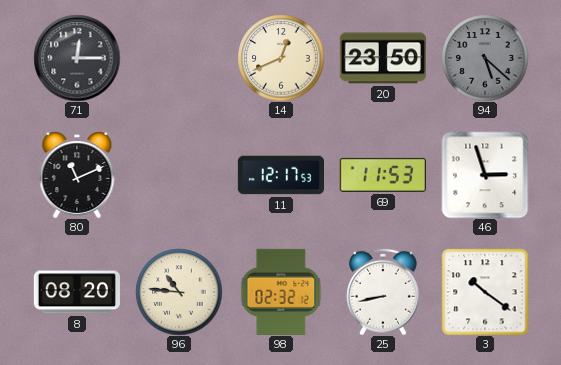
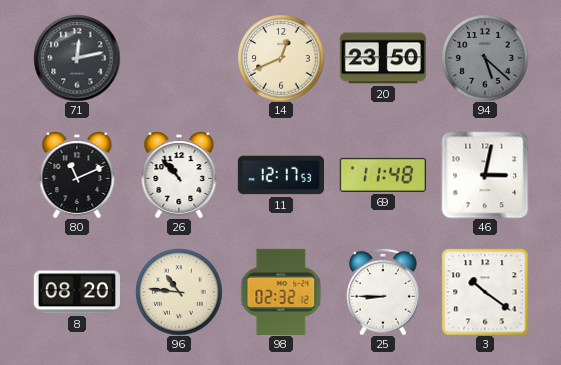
71: 12:15 -> 12:13 (77, 58)
26: none -> 10:53 (179, 175)
69: 11:53 -> 11:48 (383, 175)
46: 2:57 -> 3:02 (485, 175)
25: 8:43 -> 8:45 (383, 292)
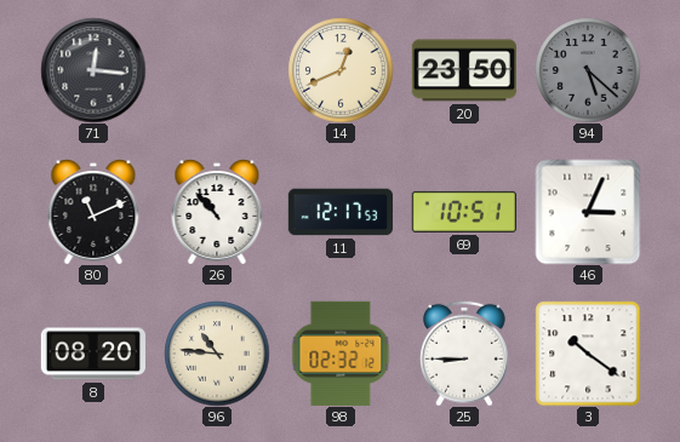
71: 12:13 -> 12:16 (93, 70)
69: 11:48 -> 10:51 (464, 212)
46: 3:02 -> 3:04 (588, 212)
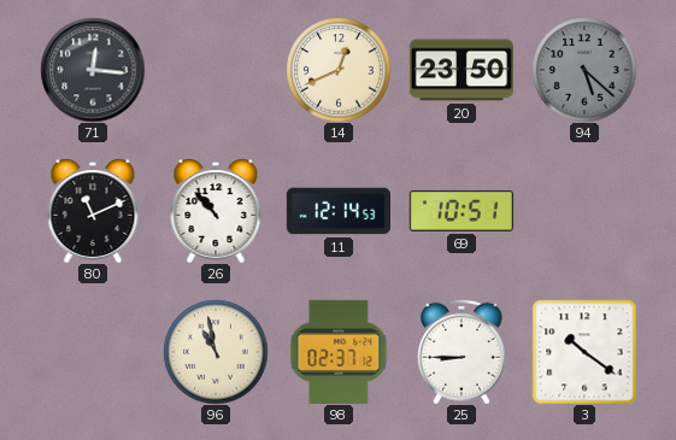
11: 12:17 -> 12:14 (337, 211)
46: 3:04 -> none (588, 212)
8: 08:20 -> none (93, 354)
96: 10:46 -> 10:58 (216, 352)
98: 02:32 -> 02:37 (339, 352)
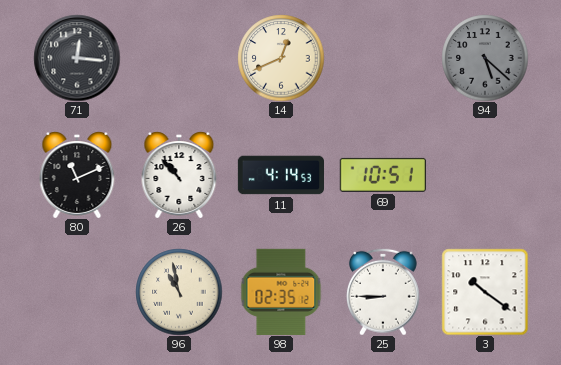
20: 23:50 -> none (460, 70)
11: 12:14 -> 4:14 (280, 175)
98: 02:37 -> 02:35 (281, 292)
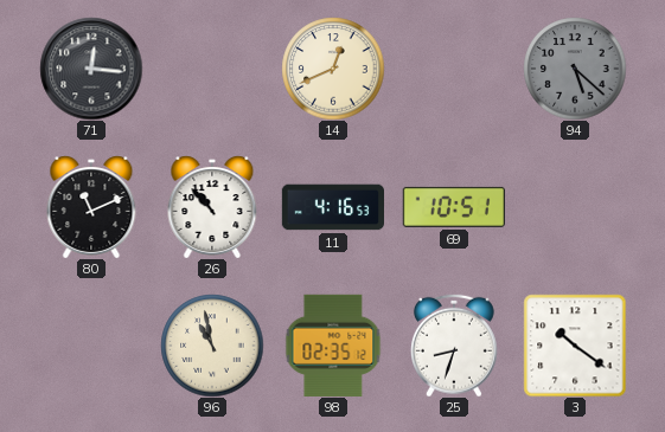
11: 4:14 -> 4:16 (332, 207)
25: 8:45 -> 8:33 (454, 346)
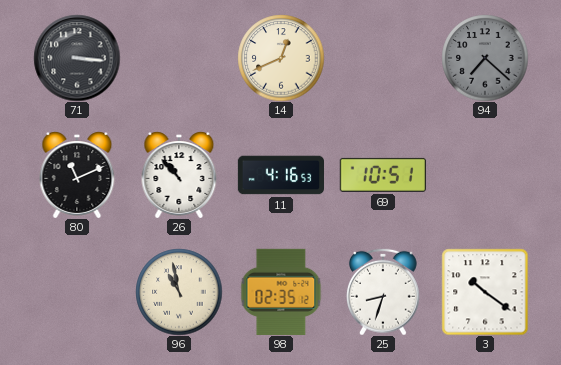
71: 12:16 -> 3:16 (77, 58)
94: 5:22 -> 7:22 (485, 58)
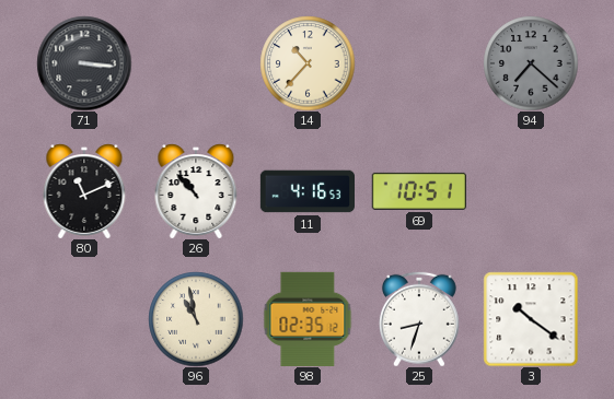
14: 12:41 -> 10:37 (308, 63)
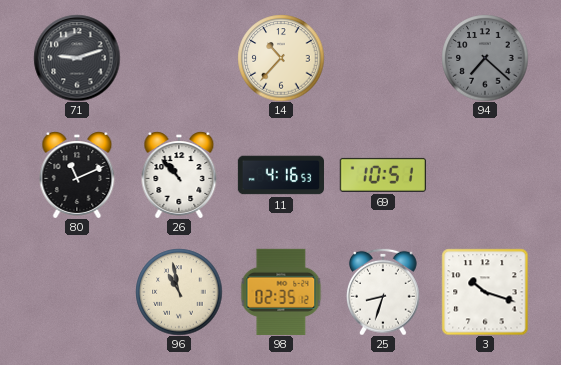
71: 3:16 -> 9:12 (77, 58)
3: 10:21 -> 10:18 (485, 292)
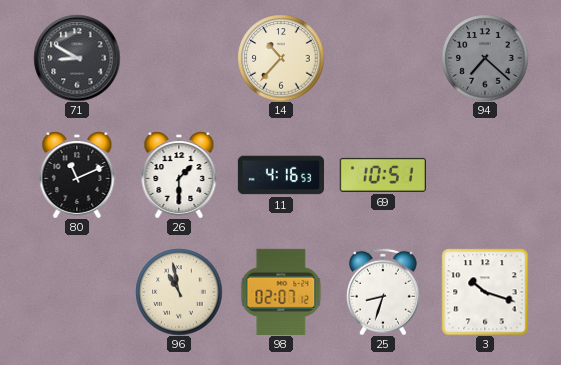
71: 9:12 -> 8:50 (77, 58)
26: 10:53 -> 1:30 (179, 175)
98: 02:35 -> 02:07 (281, 292)
